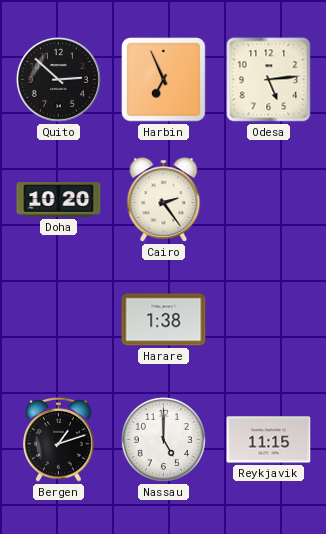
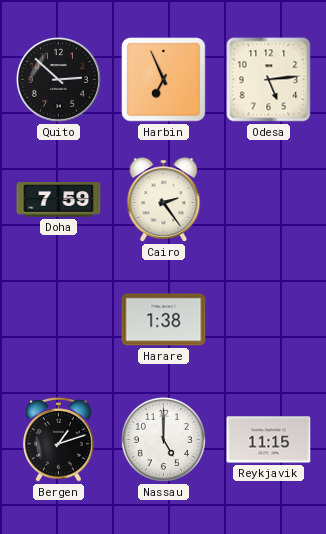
Doha: 10:20 -> 7:59 (59, 200)
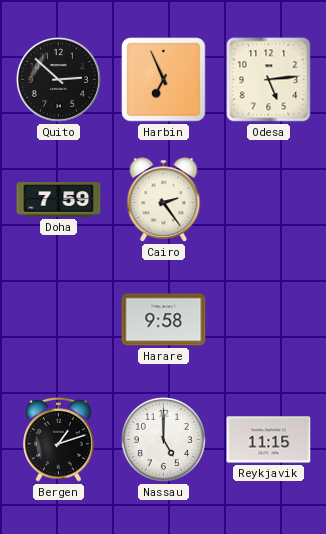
Harare: 1:38 -> 9:58 (164, 320)
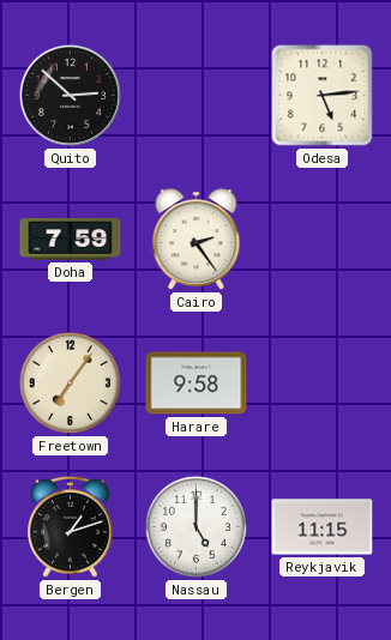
Harbin: 6:56 -> none (164, 80)
Freetown: none -> 7:06 (70, 382)
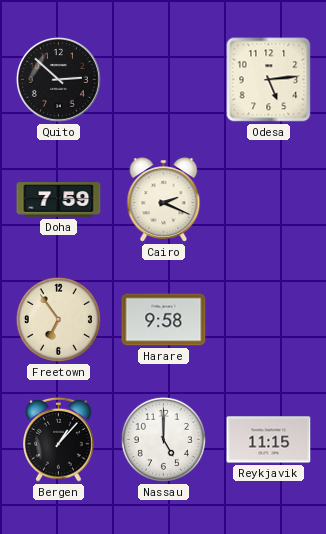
Cairo: 2:24 -> 2:19 (164, 200)
Freetown: 7:06 -> 6:54 (58, 319)
Bergen: 1:12 -> 1:07 (59, 439)
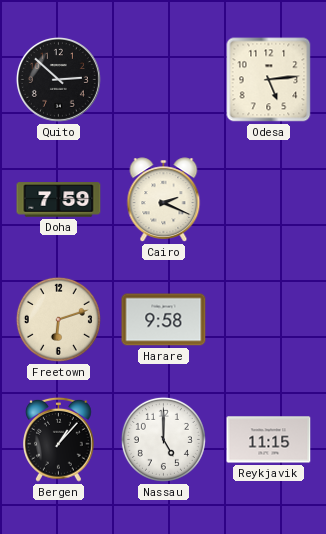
Freetown: 6:54 -> 6:12 (58, 319)
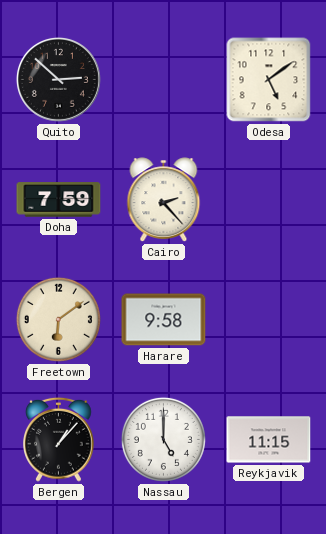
Odesa: 5:14 -> 5:09 (269, 80)
Cairo: 2:19 -> 2:23 (164, 200)
Freetown: 6:12 -> 6:09 (58, 319)
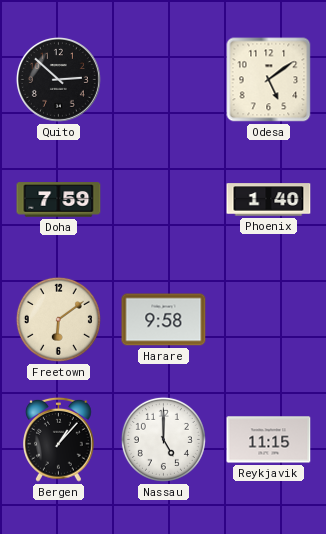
Cairo: 2:23 -> none (164, 200)
Phoenix: none -> 1:40 (269, 200)
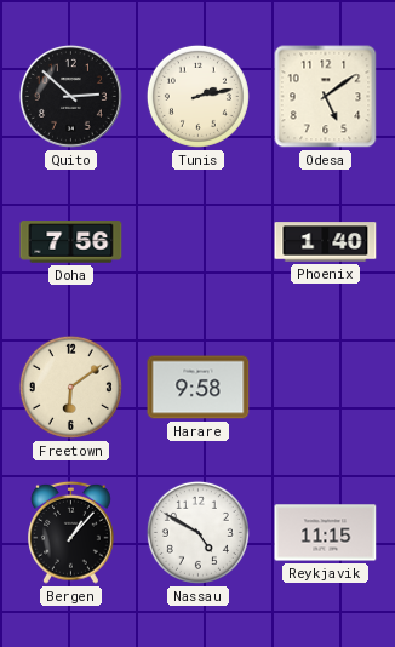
Tunis: none -> 2:13 (198, 96)
Doha: 7:59 -> 7:56 (71, 242)
Nassau: 5:00 -> 4:50 (198, 532)
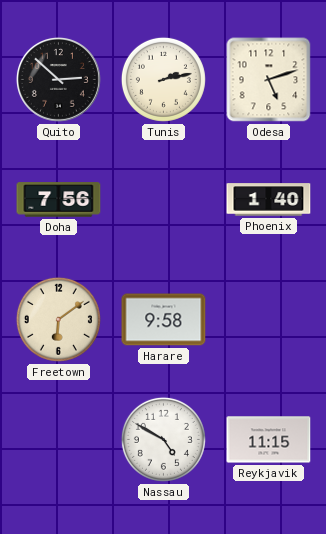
Odesa: 5:09 -> 5:12 (269, 80)
Bergen: 1:07 -> none (71, 532)
